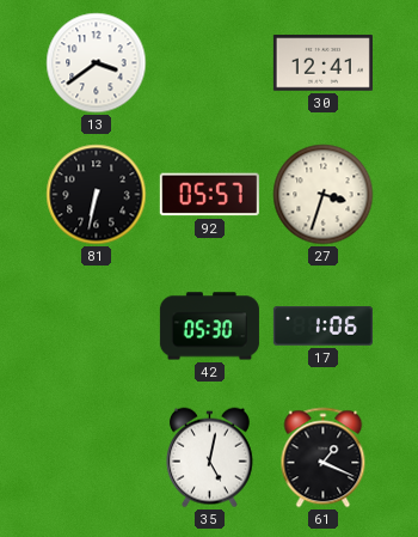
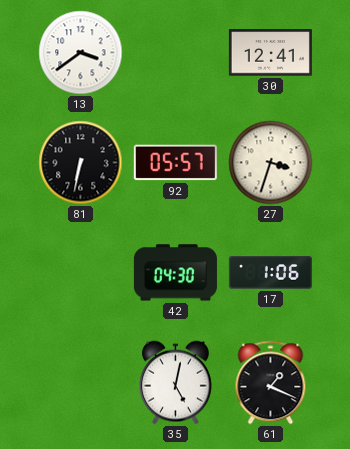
42: 05:30 -> 04:30 (175, 273)
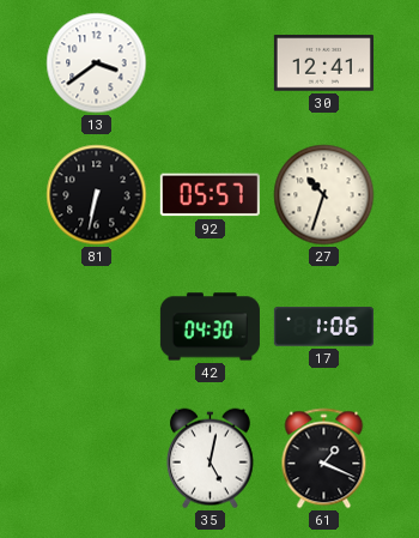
27: 3:33 -> 10:33 (324, 195)
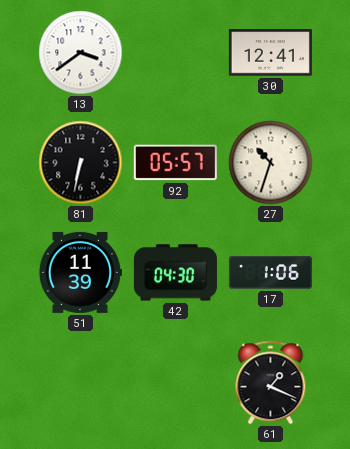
51: none -> 11:39 (80, 272)
35: 5:02 -> none (209, 459)
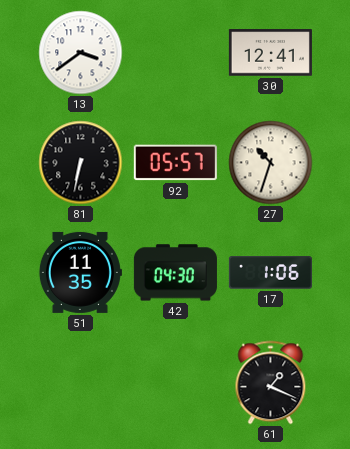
51: 11:39 -> 11:35 (80, 272)
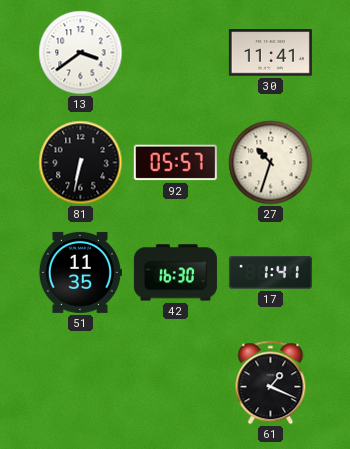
30: 12:41 -> 11:41 (270, 53)
42: 04:30 -> 16:30 (175, 273)
17: 1:06 -> 1:41 (270, 273)
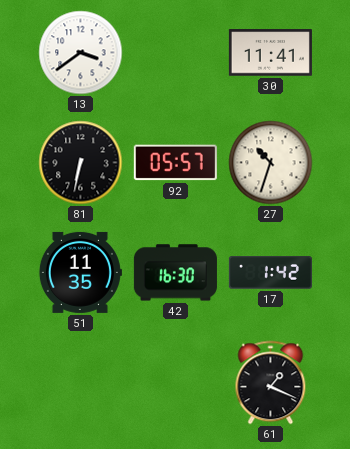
17: 1:41 -> 1:42 (270, 273)
